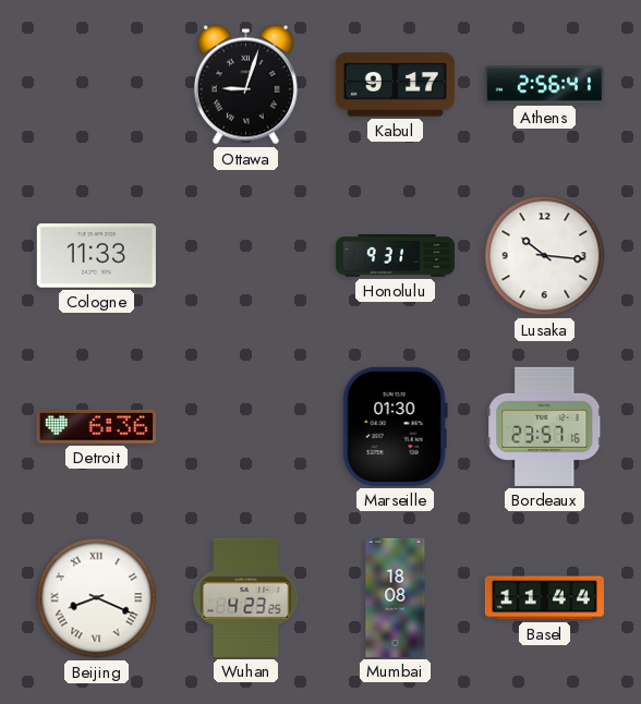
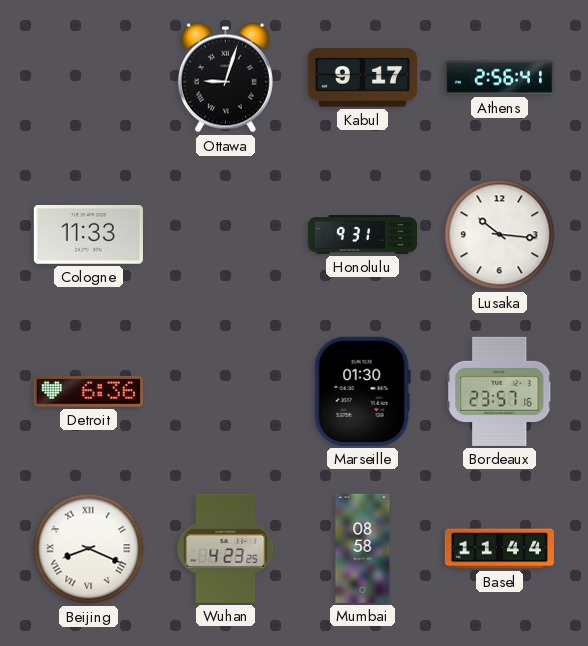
Mumbai: 18:08 -> 08:58 (363, 548)
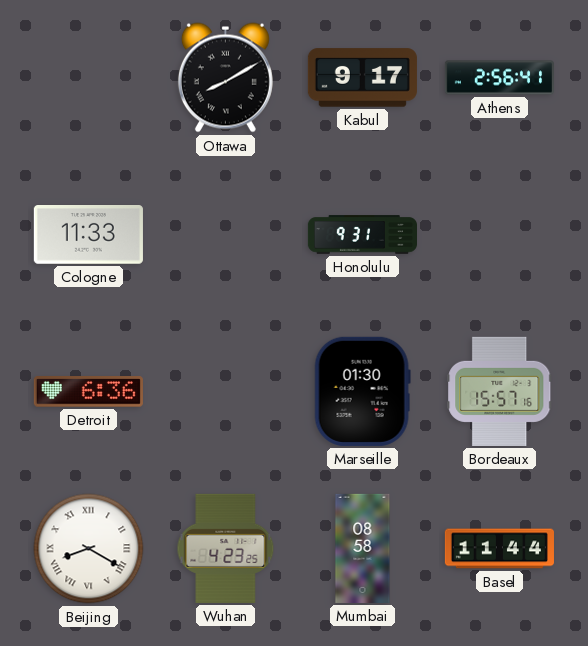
Ottawa: 9:03 -> 8:10 (225, 78)
Lusaka: 10:16 -> none (500, 235)
Bordeaux: 23:57 -> 15:57 (500, 391)
Beijing: 8:19 -> 8:20 (89, 549)
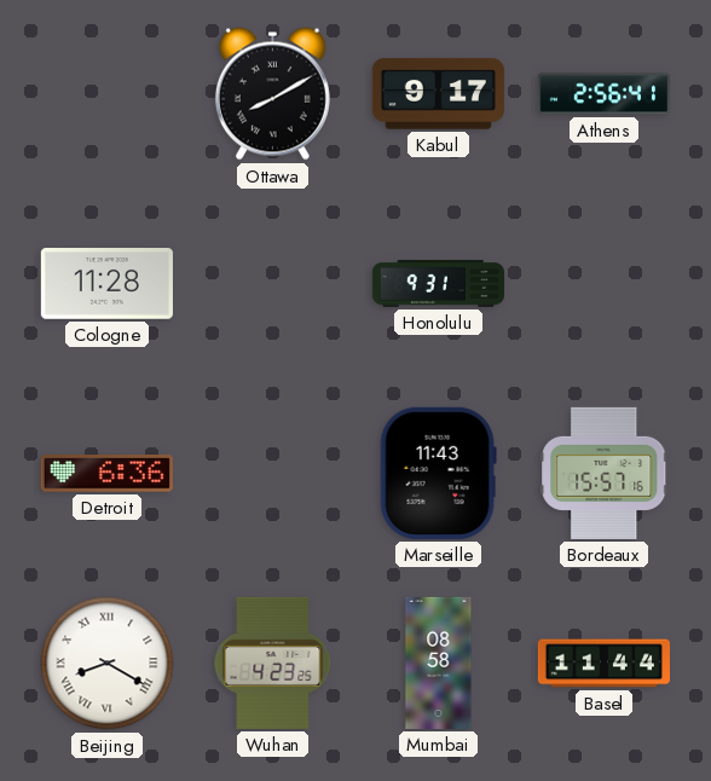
Cologne: 11:33 -> 11:28 (106, 284)
Marseille: 01:30 -> 11:43 (438, 473)
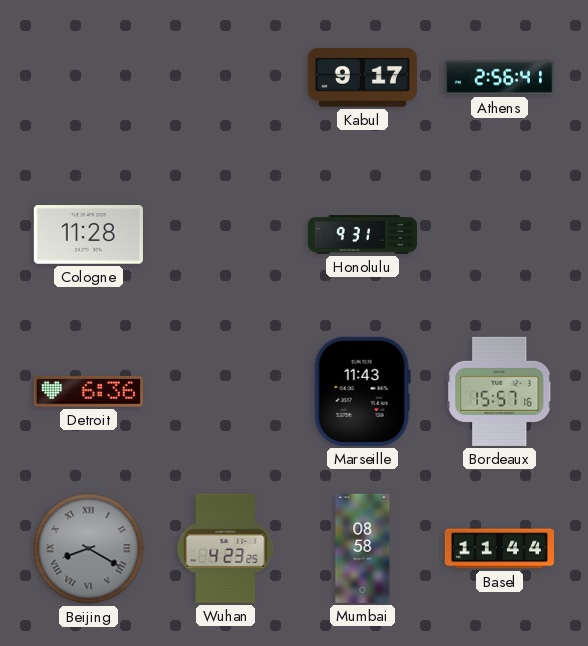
Ottawa: 8:10 -> none (272, 94)
Beijing dial: white -> grey (89, 549)
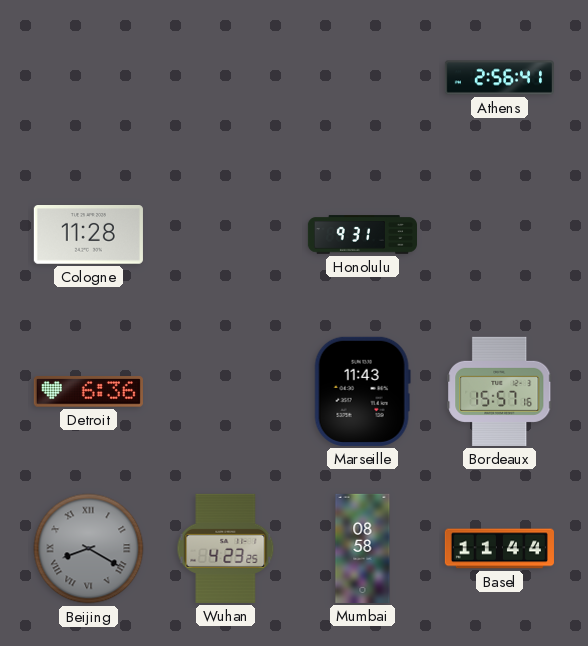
Kabul: 9:17 -> none (362, 78)
